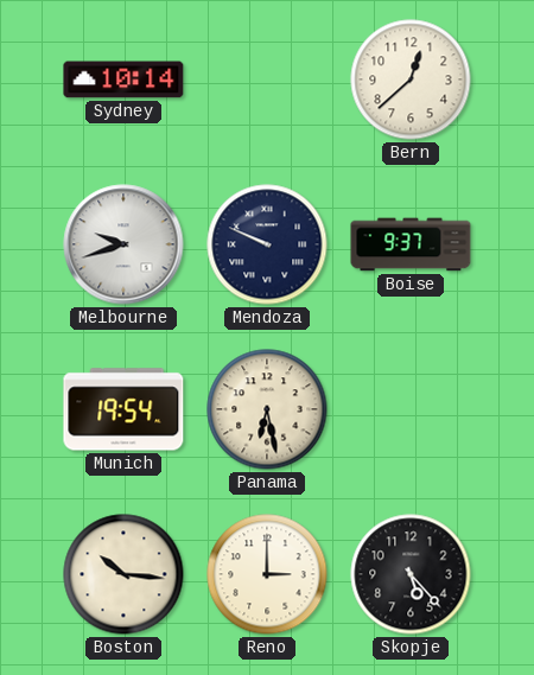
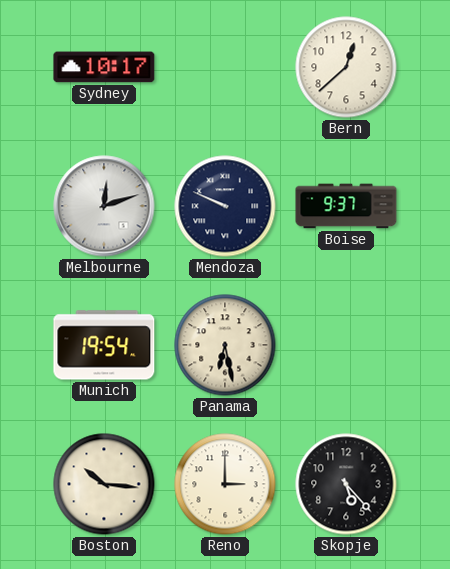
Sydney: 10:14 -> 10:17 (104, 67)
Melbourne: 9:42 -> 12:12 (104, 206)
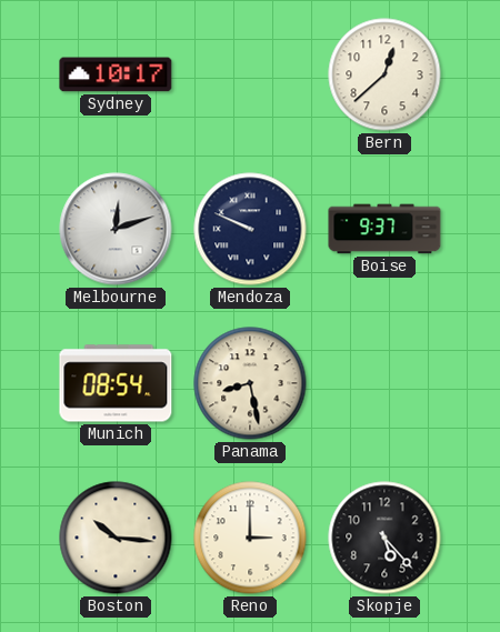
Munich: 19:54 -> 08:54 (116, 383)
Panama: 6:28 -> 8:28 (250, 383)
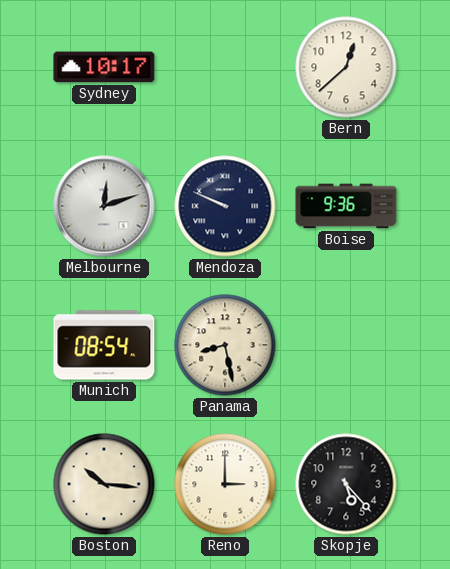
Boise: 9:37 -> 9:36 (346, 206)
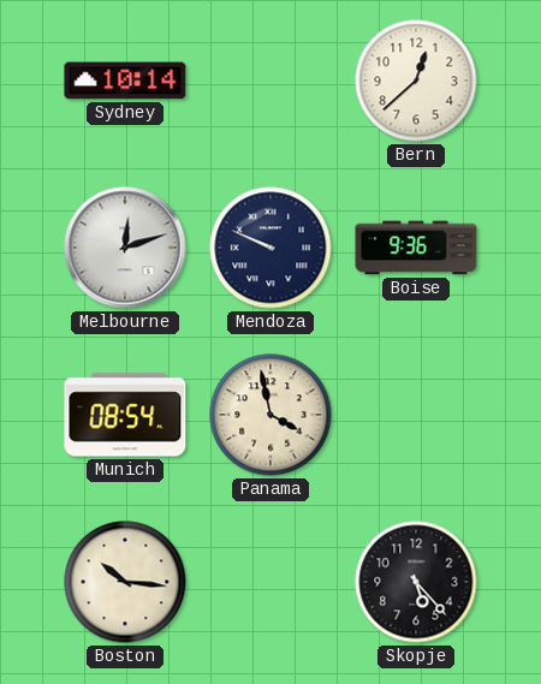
Sydney: 10:17 -> 10:14 (125, 81)
Panama: 8:28 -> 3:58 (270, 415)
Reno: 3:00 -> none (225, 484)
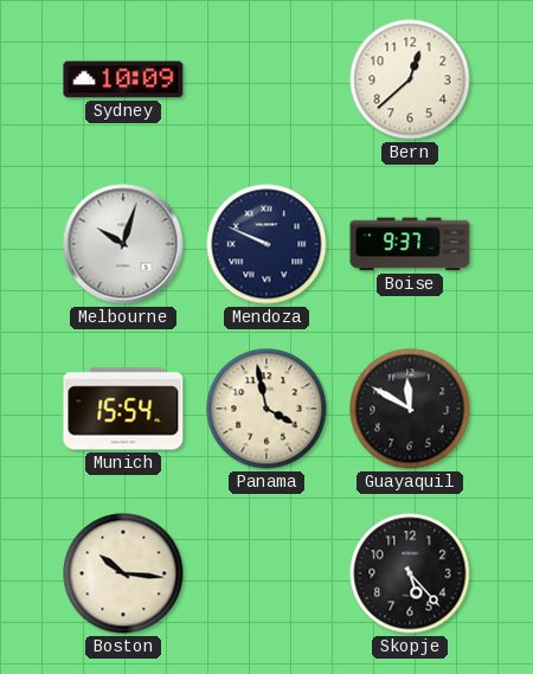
Sydney: 10:14 -> 10:09 (123, 79)
Melbourne: 12:12 -> 10:03 (123, 244)
Boise: 9:36 -> 9:37 (410, 244)
Munich: 08:54 -> 15:54 (123, 409)
Guayaquil: none -> 11:50 (410, 409)
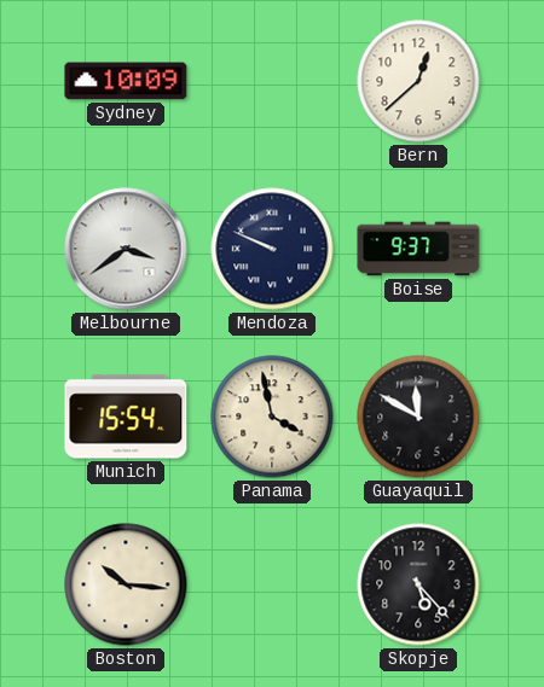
Melbourne: 10:03 -> 3:39 (126, 249)
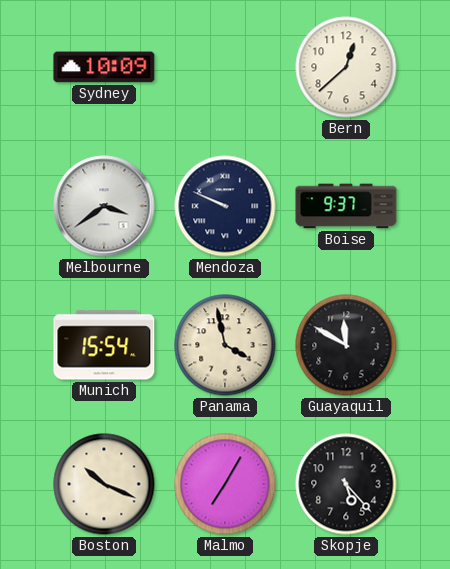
Boston: 10:16 -> 10:19 (104, 484)
Malmo: none -> 7:05 (225, 484)
